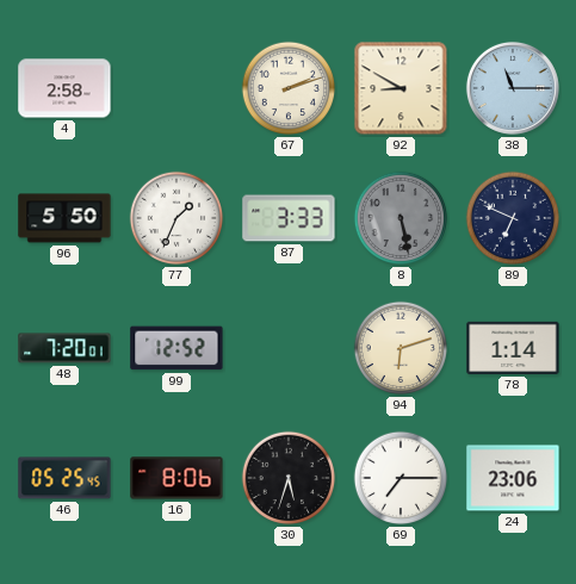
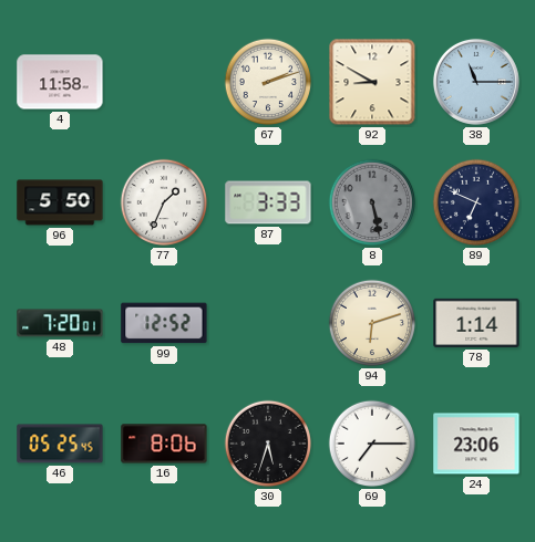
4: 2:58 -> 11:58 (60, 82)
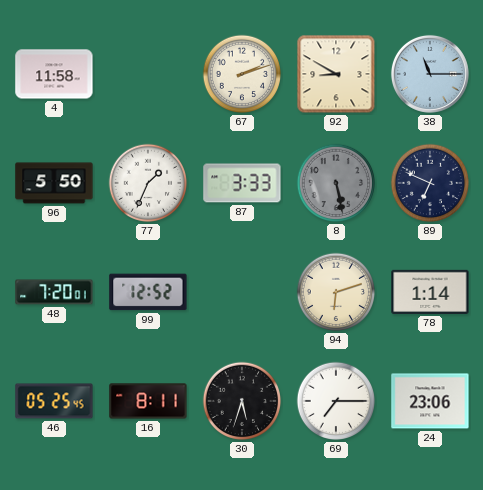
16: 8:06 -> 8:11 (148, 401)
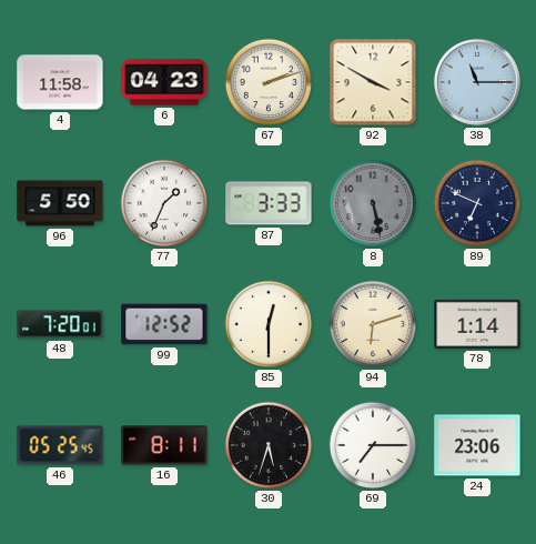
6: none -> 04:23 (164, 82)
92: 8:50 -> 3:50 (373, 82)
85: none -> 12:30 (269, 324)
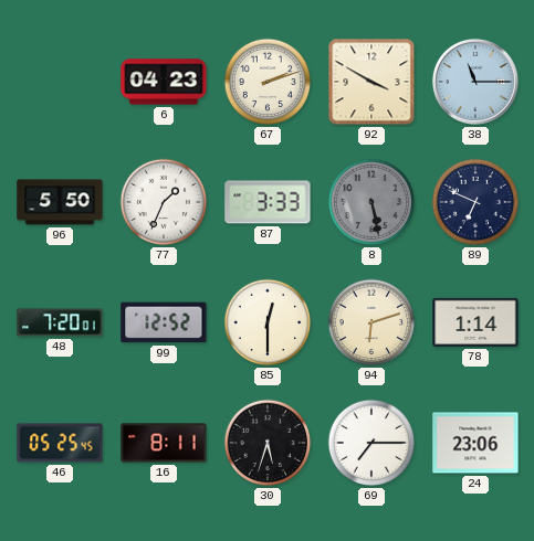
4: 11:58 -> none (60, 82)
